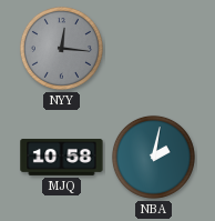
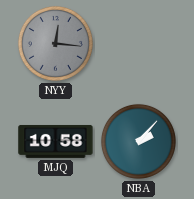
NBA: 2:02 -> 2:07 (138, 141)
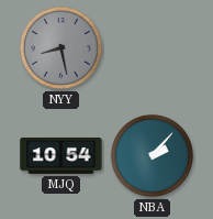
NYY: 12:16 -> 8:28 (60, 47)
MJQ: 10:58 -> 10:54 (61, 155)
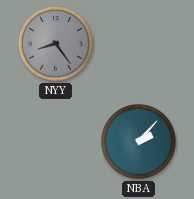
NYY: 8:28 -> 8:24 (55, 43)
MJQ: 10:54 -> none (61, 155)
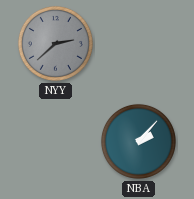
NYY: 8:24 -> 2:38 (55, 43)
